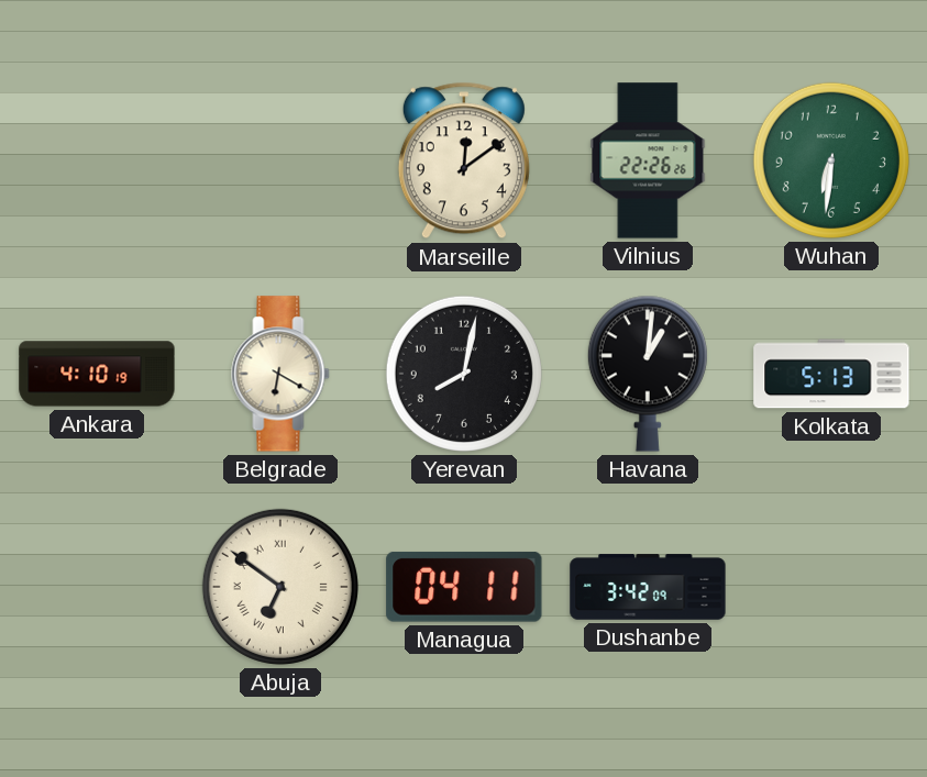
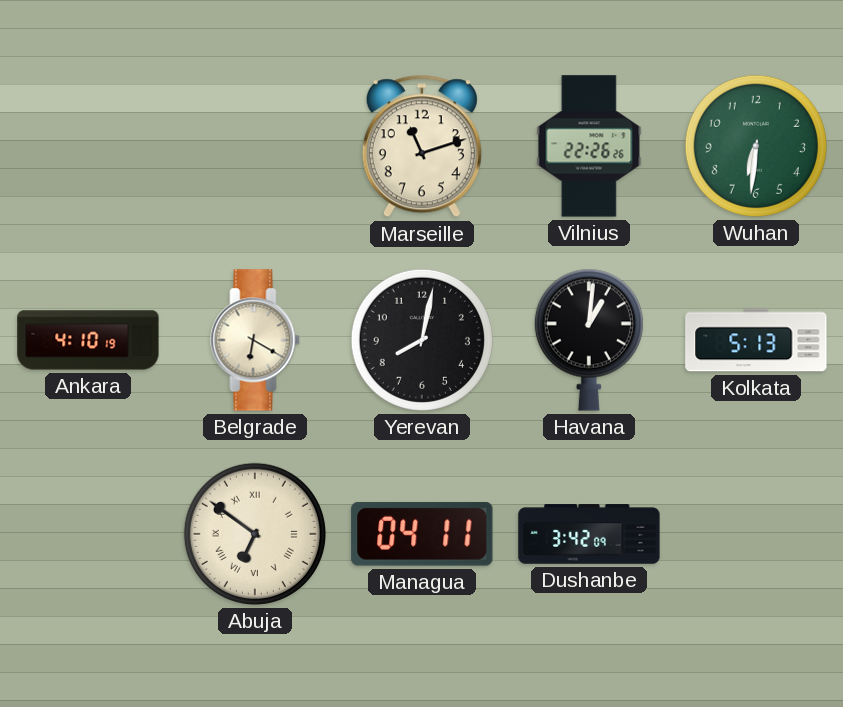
Marseille: 12:09 -> 11:12 (422, 146)
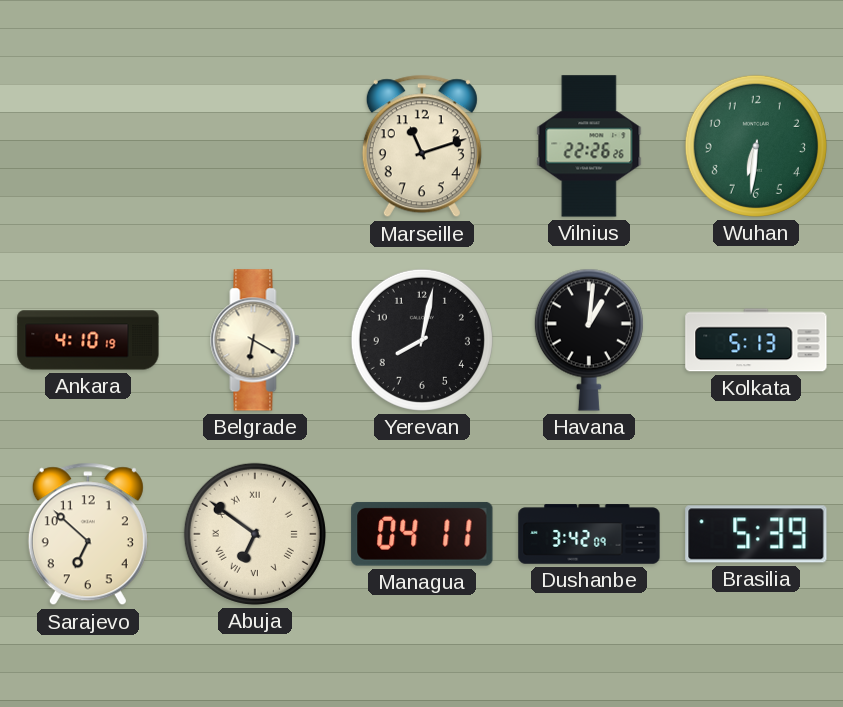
Sarajevo: none -> 6:52 (88, 534)
Brasilia: none -> 5:39 (756, 534)
